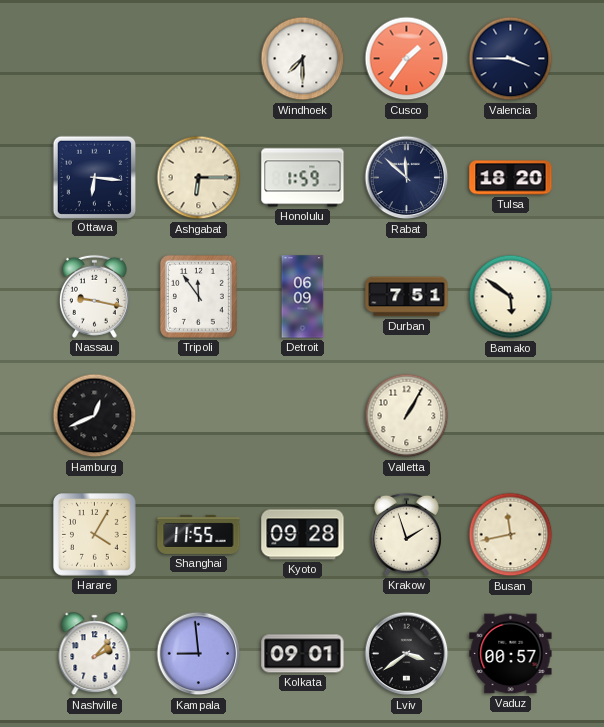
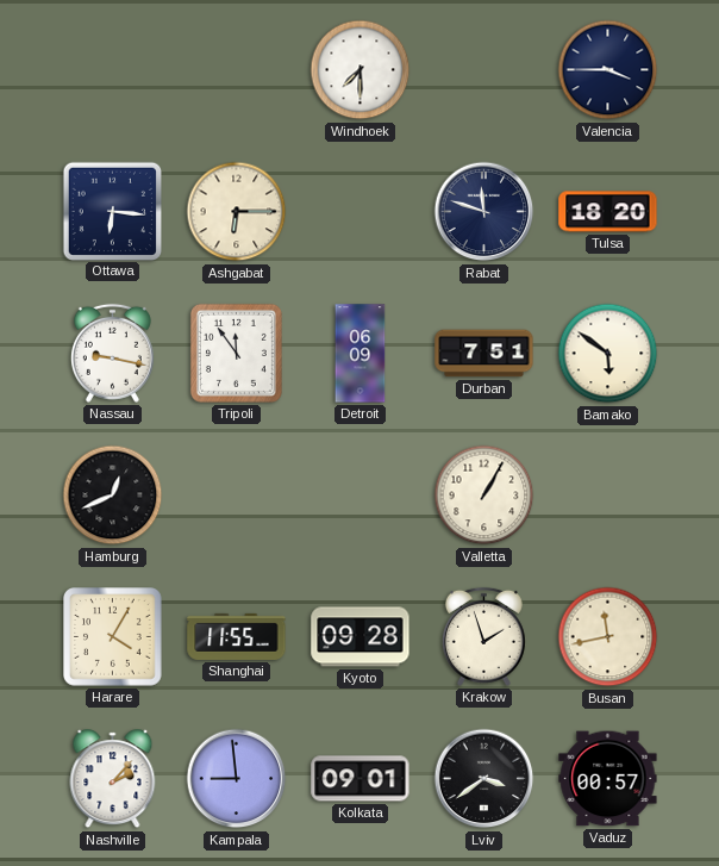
Cusco: 1:36 -> none (407, 59)
Honolulu: 1:59 -> none (303, 178)
Rabat: 11:52 -> 11:48 (484, 212)
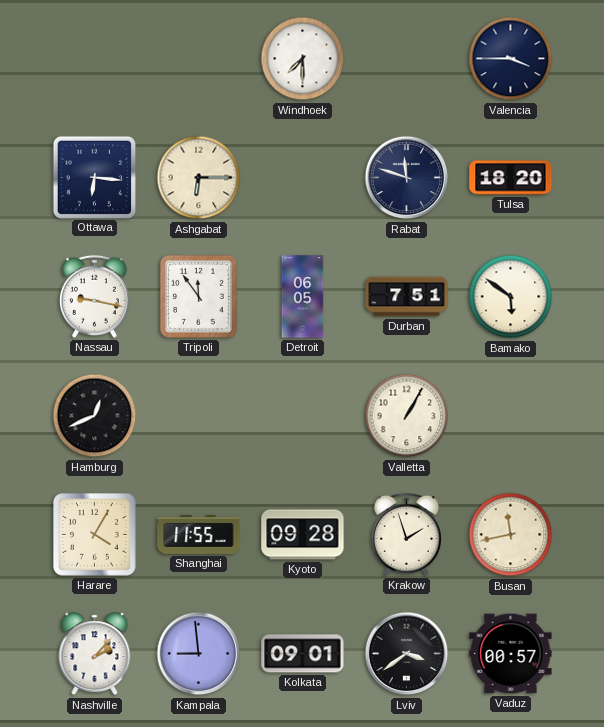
Detroit: 06:09 -> 06:05 (303, 297)
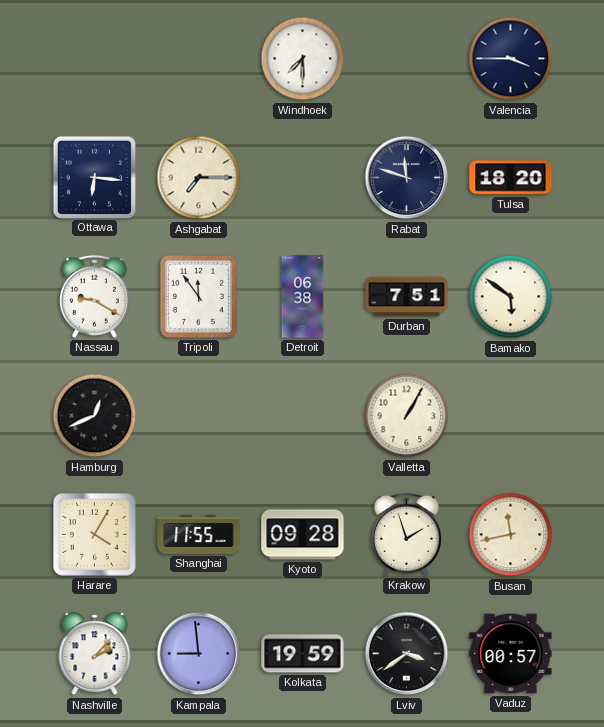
Ashgabat: 6:15 -> 7:15 (199, 178)
Nassau: 9:17 -> 9:20 (94, 296)
Detroit: 06:05 -> 06:38 (303, 297)
Kolkata: 09:01 -> 19:59 (303, 654)
